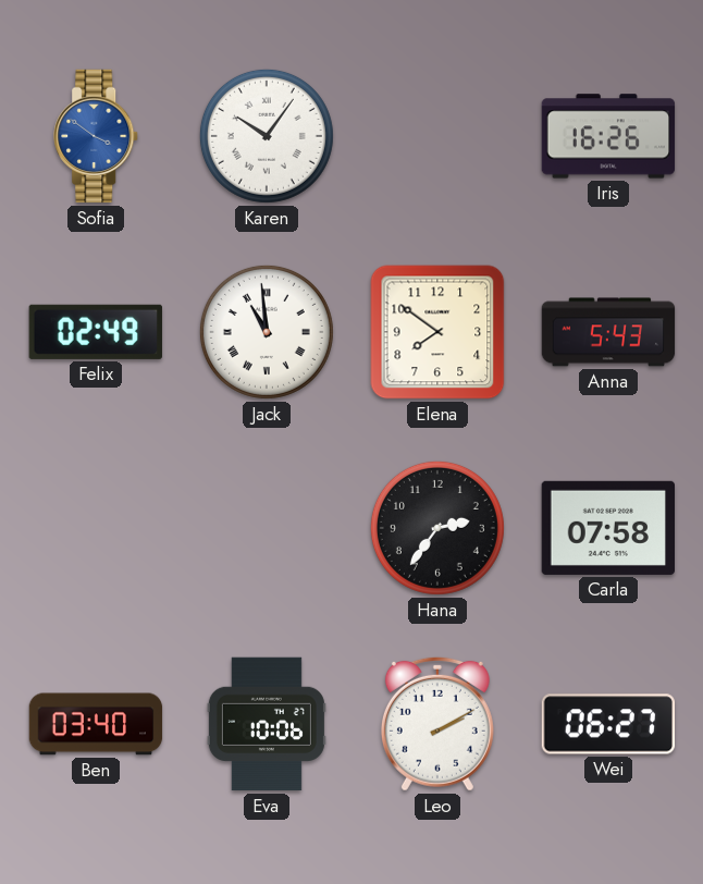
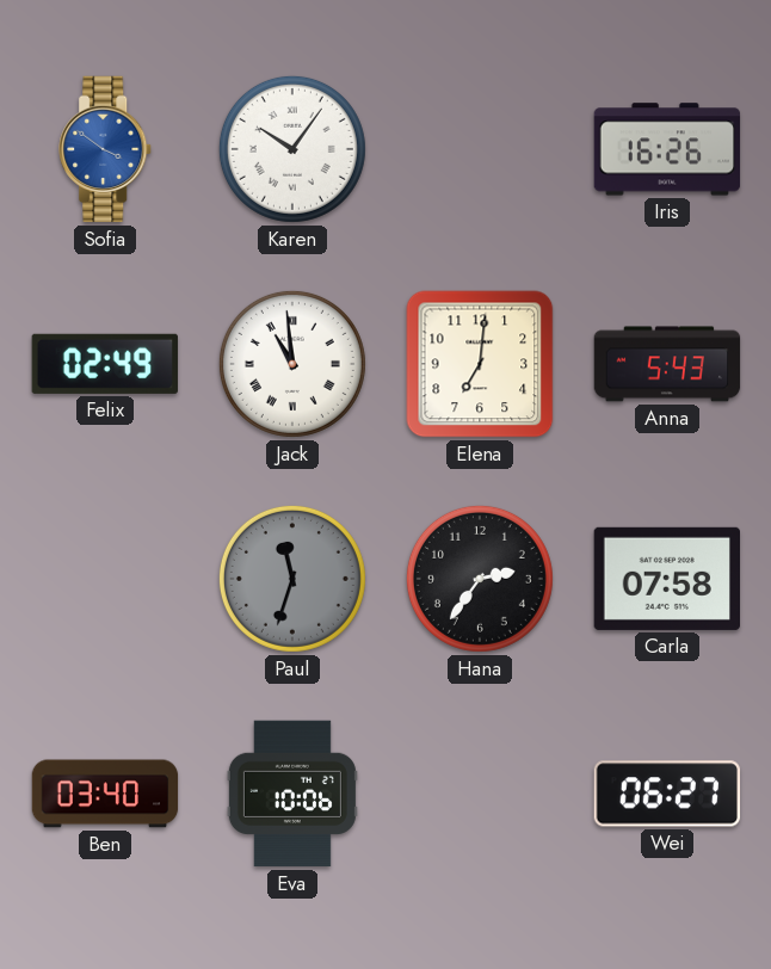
Elena: 7:51 -> 7:01 (480, 364)
Paul: none -> 11:33 (292, 579)
Leo: 2:10 -> none (437, 724)
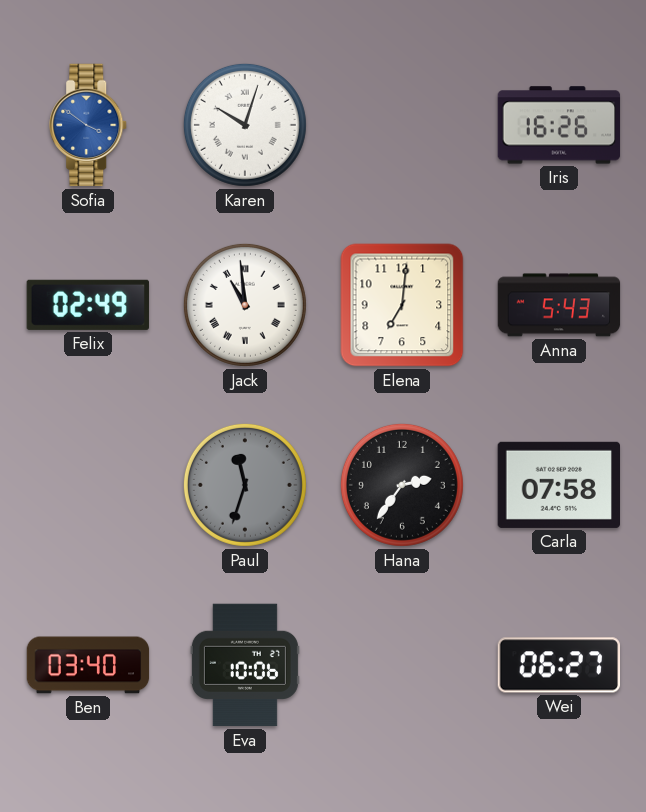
Karen: 10:06 -> 10:03 (245, 125)
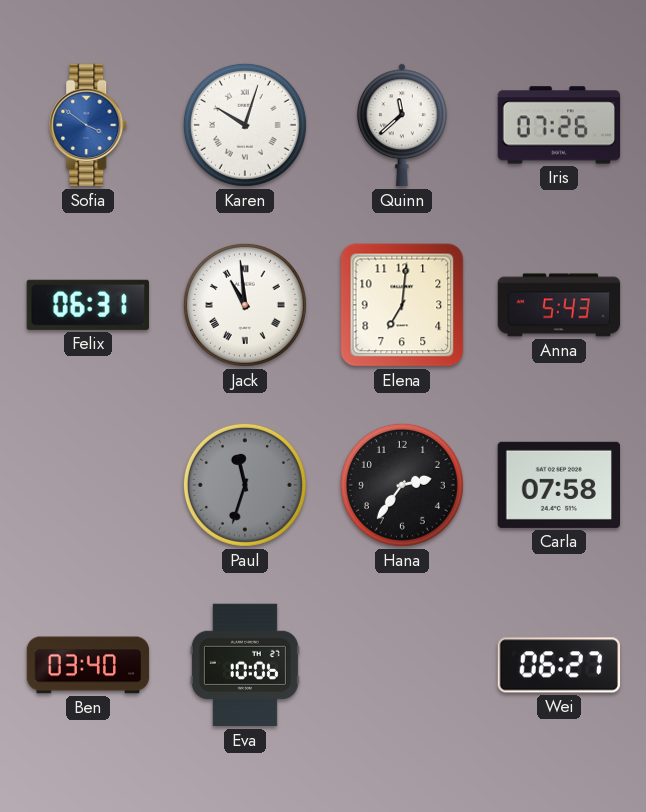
Quinn: none -> 11:38 (402, 125)
Iris: 16:26 -> 07:26 (559, 125)
Felix: 02:49 -> 06:31 (88, 305)
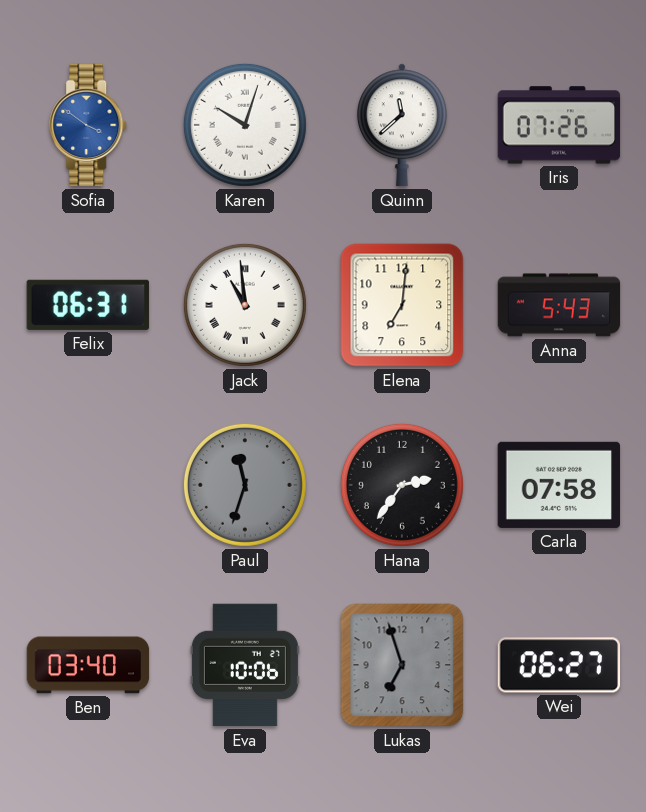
Lukas: none -> 6:57 (402, 665)
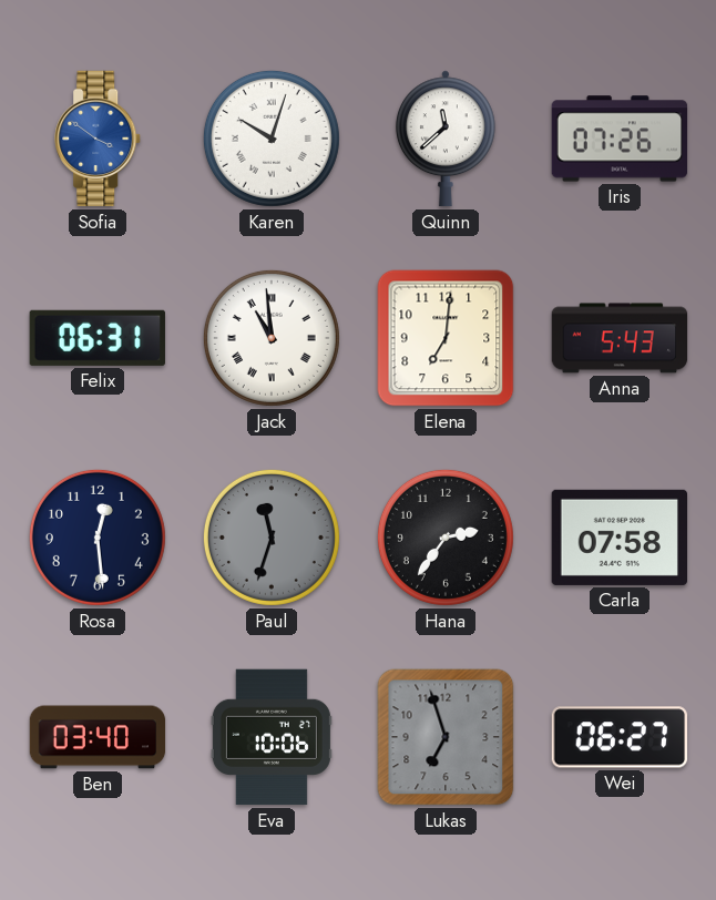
Rosa: none -> 12:29 (98, 538)
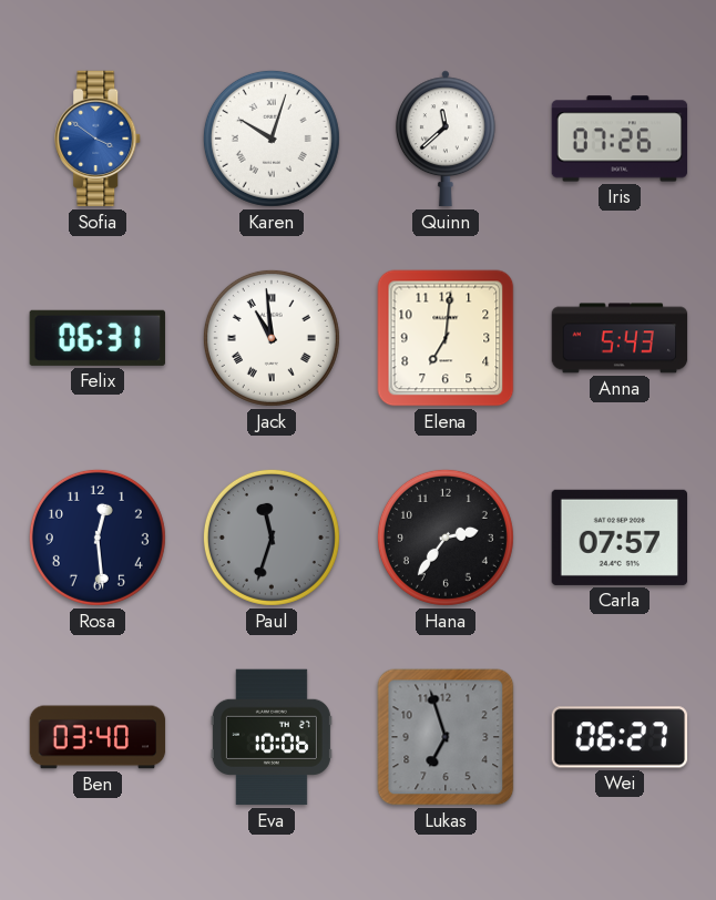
Carla: 07:58 -> 07:57 (618, 538)
